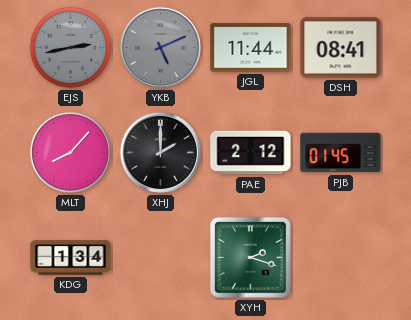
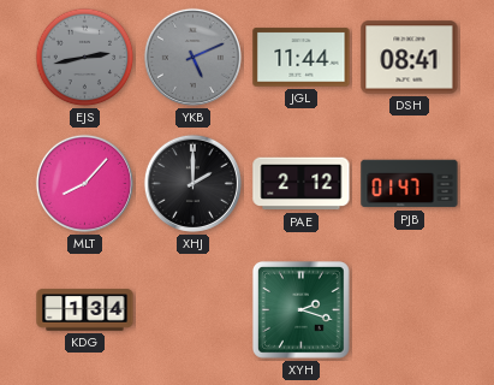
PJB: 01:45 -> 01:47 (410, 184)
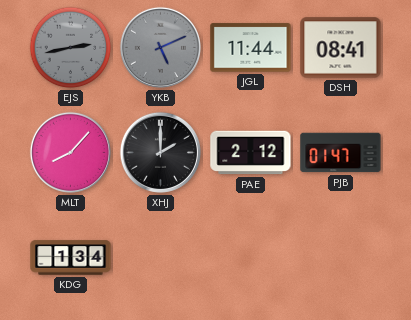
XYH: 2:18 -> none (300, 309)
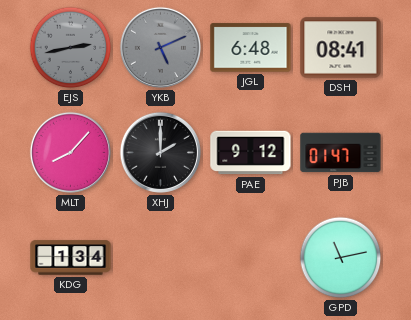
JGL: 11:44 -> 6:48 (251, 48)
PAE: 2:12 -> 9:12 (251, 153)
GPD: none -> 11:13 (341, 258)
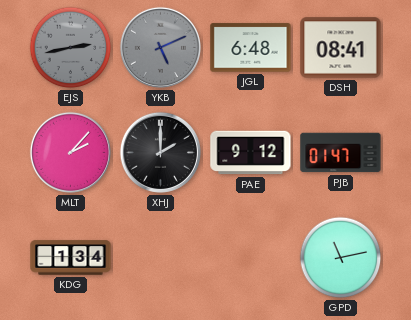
MLT: 8:07 -> 2:07 (70, 152)
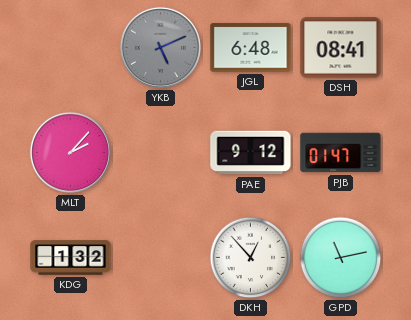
EJS: 2:43 -> none (71, 48)
XHJ: 2:00 -> none (160, 152)
KDG: 1:34 -> 1:32 (71, 258)
DKH: none -> 12:53 (251, 258)
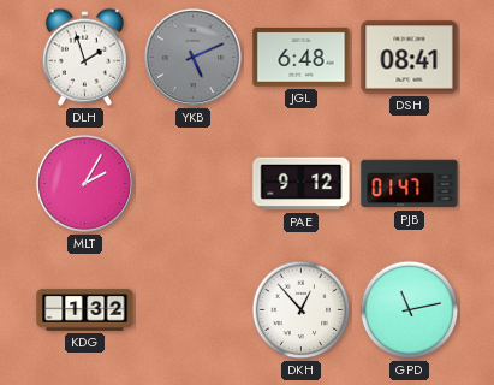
DLH: none -> 1:57 (84, 57)
MLT: 2:07 -> 2:05 (84, 183)
